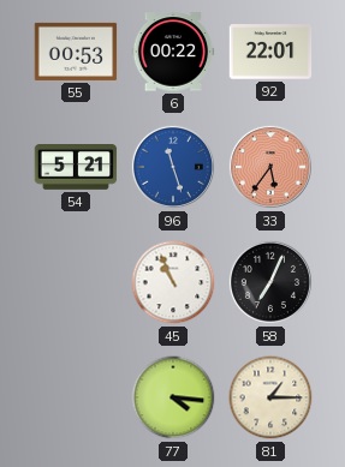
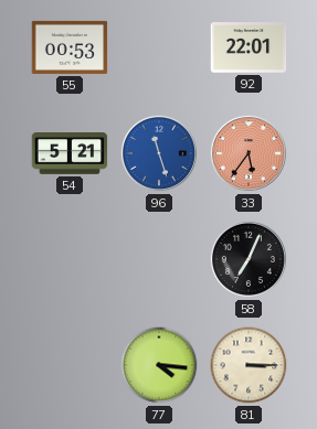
6: 00:22 -> none (173, 52)
45: 10:56 -> none (173, 282)
81: 1:15 -> 3:15 (249, 365)
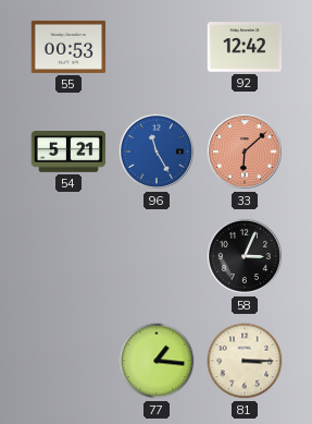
92: 22:01 -> 12:42 (245, 47)
96: 11:27 -> 11:25 (157, 152)
33: 5:36 -> 6:08 (245, 152)
58: 7:04 -> 3:04 (245, 256)
77: 4:16 -> 1:16 (157, 361)
